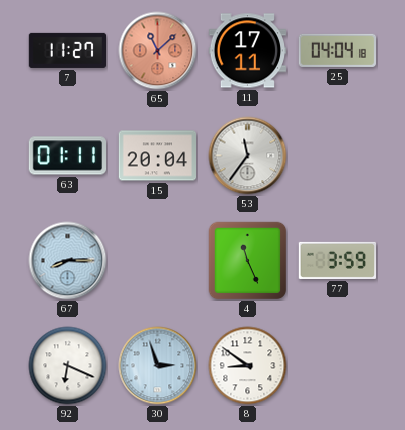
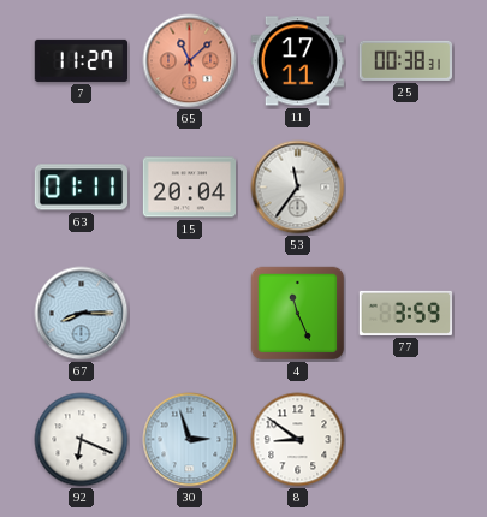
25: 04:04 -> 00:38 (405, 60)
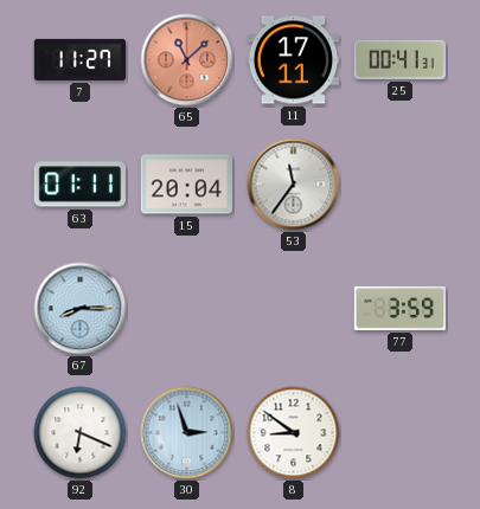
25: 00:38 -> 00:41 (399, 59)
4: 11:26 -> none (298, 314)
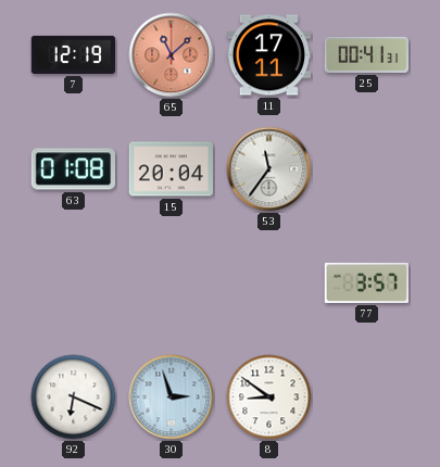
7: 11:27 -> 12:19 (73, 54)
63: 01:11 -> 01:08 (73, 169)
67: 8:15 -> none (81, 309)
77: 3:59 -> 3:57 (366, 282)
